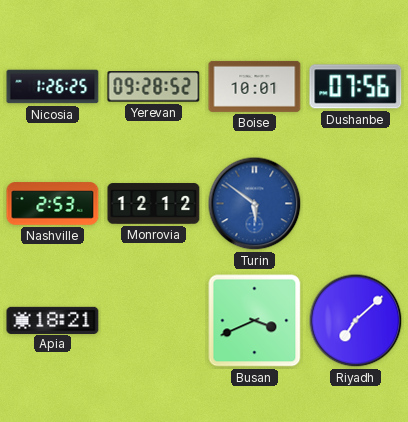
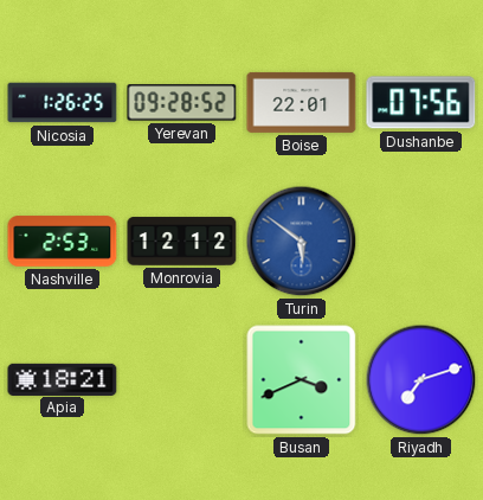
Boise: 10:01 -> 22:01 (302, 102)
Riyadh: 7:08 -> 7:12 (421, 380)
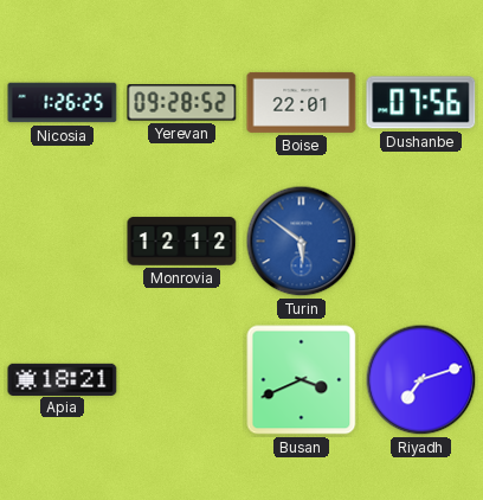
Nashville: 2:53 -> none (63, 242)
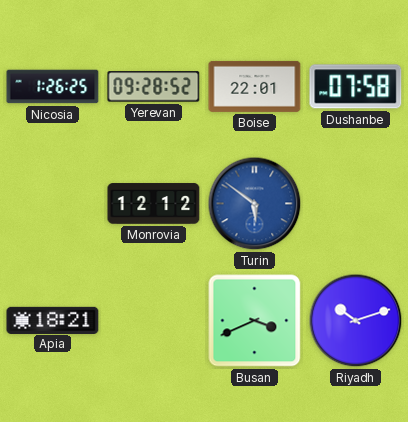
Dushanbe: 07:56 -> 07:58 (356, 87)
Riyadh: 7:12 -> 10:12 (356, 321)
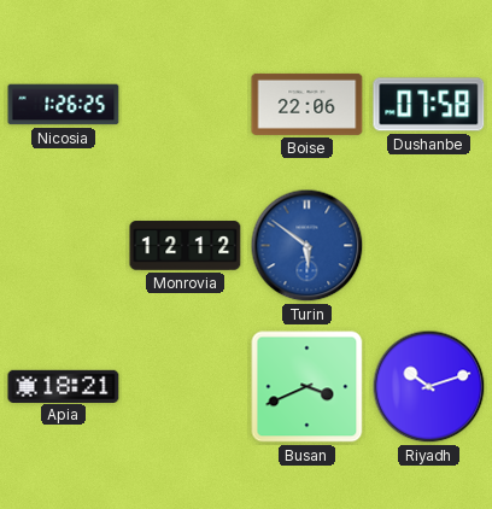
Yerevan: 09:28 -> none (154, 87)
Boise: 22:01 -> 22:06 (307, 104)
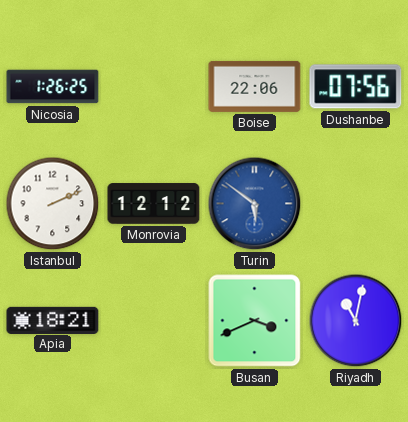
Dushanbe: 07:58 -> 07:56 (356, 87)
Istanbul: none -> 2:11 (53, 204)
Riyadh: 10:12 -> 11:02 (356, 321)
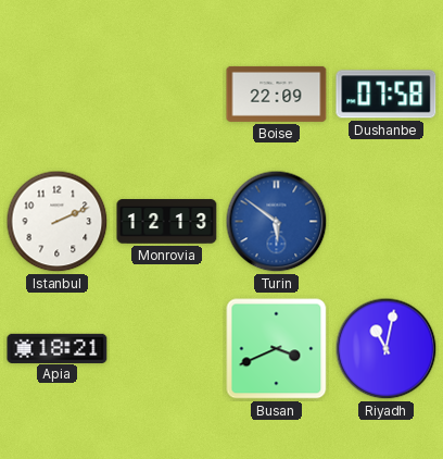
Nicosia: 1:26 -> none (53, 87)
Boise: 22:06 -> 22:09 (277, 94)
Dushanbe: 07:56 -> 07:58 (387, 95)
Monrovia: 12:12 -> 12:13 (167, 222)
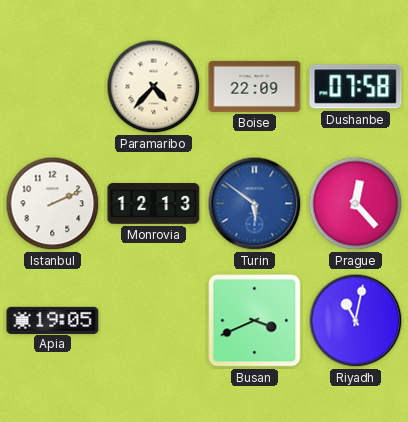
Paramaribo: none -> 4:37 (154, 87)
Prague: none -> 12:23 (356, 204)
Apia: 18:21 -> 19:05 (53, 320)
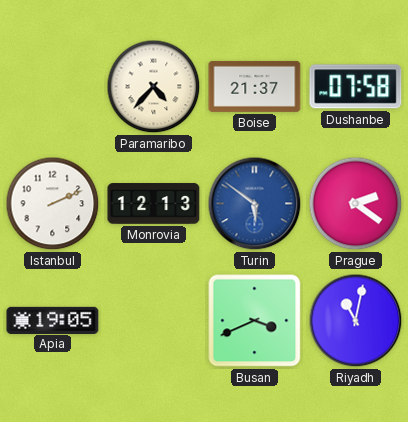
Boise: 22:09 -> 21:37 (255, 86)
Prague: 12:23 -> 2:21 (356, 204)
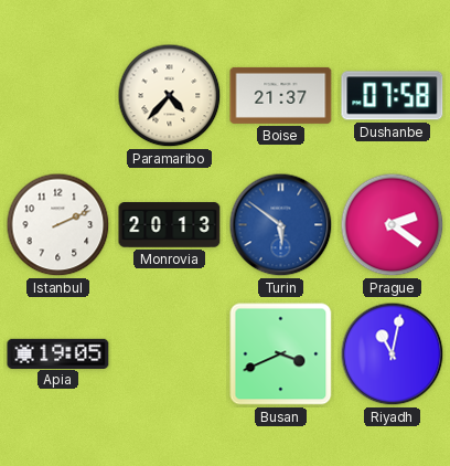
Monrovia: 12:13 -> 20:13 (170, 225)
